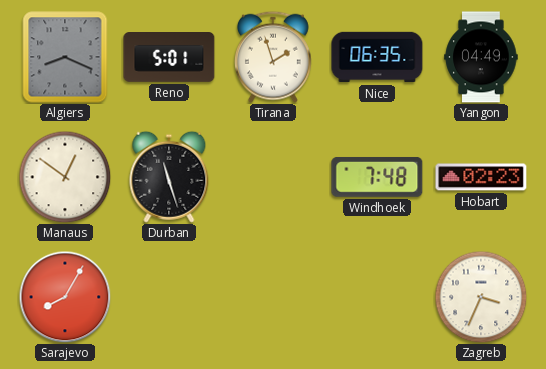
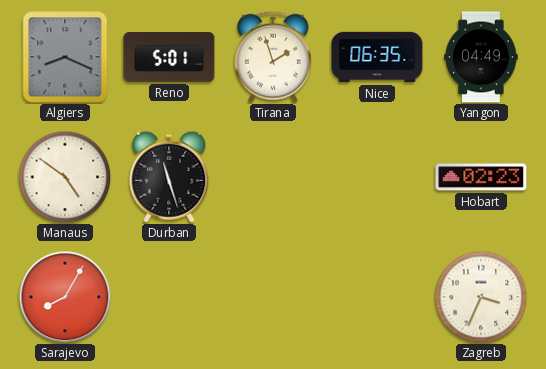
Manaus: 12:51 -> 4:51 (65, 177)
Windhoek: 7:48 -> none (377, 177)
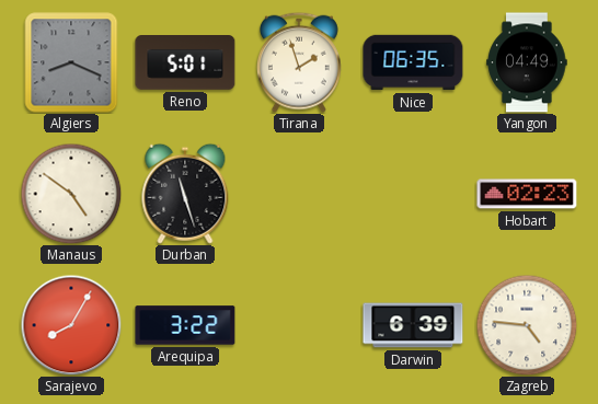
Arequipa: none -> 3:22 (185, 325)
Darwin: none -> 6:39 (413, 325)
Zagreb: 3:34 -> 4:46 (527, 325)
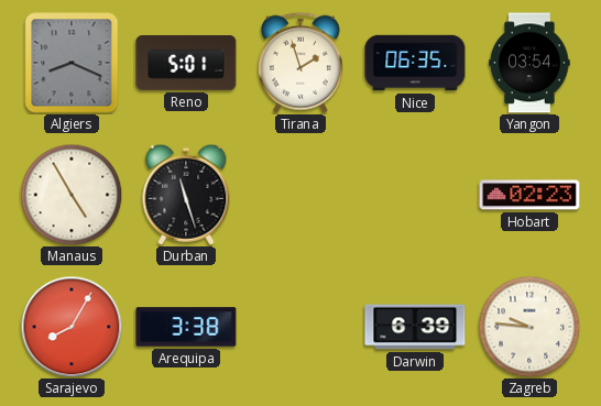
Yangon: 04:49 -> 03:54 (529, 63)
Manaus: 4:51 -> 4:55 (72, 195)
Arequipa: 3:22 -> 3:38 (186, 327)
Zagreb: 4:46 -> 9:46 (529, 327)
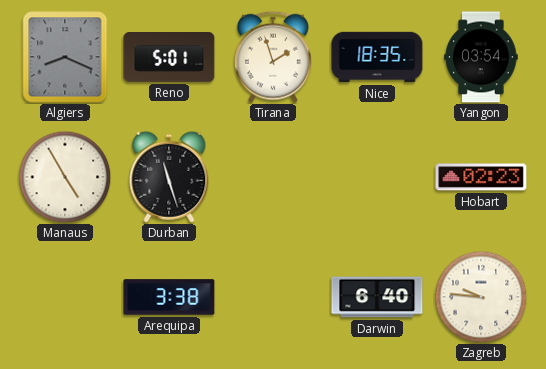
Nice: 06:35 -> 18:35 (377, 57)
Sarajevo: 8:05 -> none (72, 327)
Darwin: 6:39 -> 6:40 (377, 297)
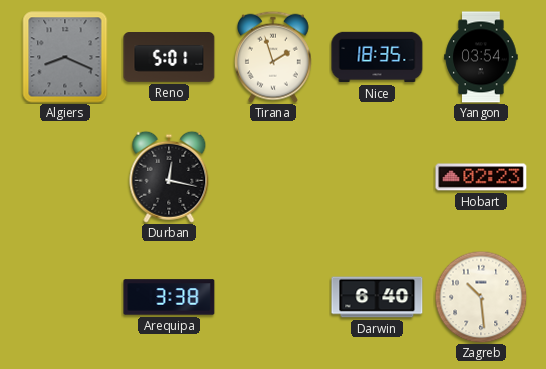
Manaus: 4:55 -> none (65, 177)
Durban: 11:27 -> 12:17 (169, 177)
Zagreb: 9:46 -> 10:29 (481, 297)
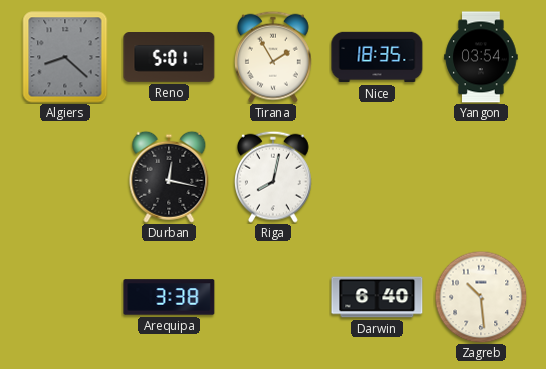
Algiers: 8:19 -> 8:22 (65, 57)
Tirana: 1:57 -> 1:55 (273, 57)
Riga: none -> 8:02 (273, 177)
Hobart: 02:23 -> none (481, 177)
